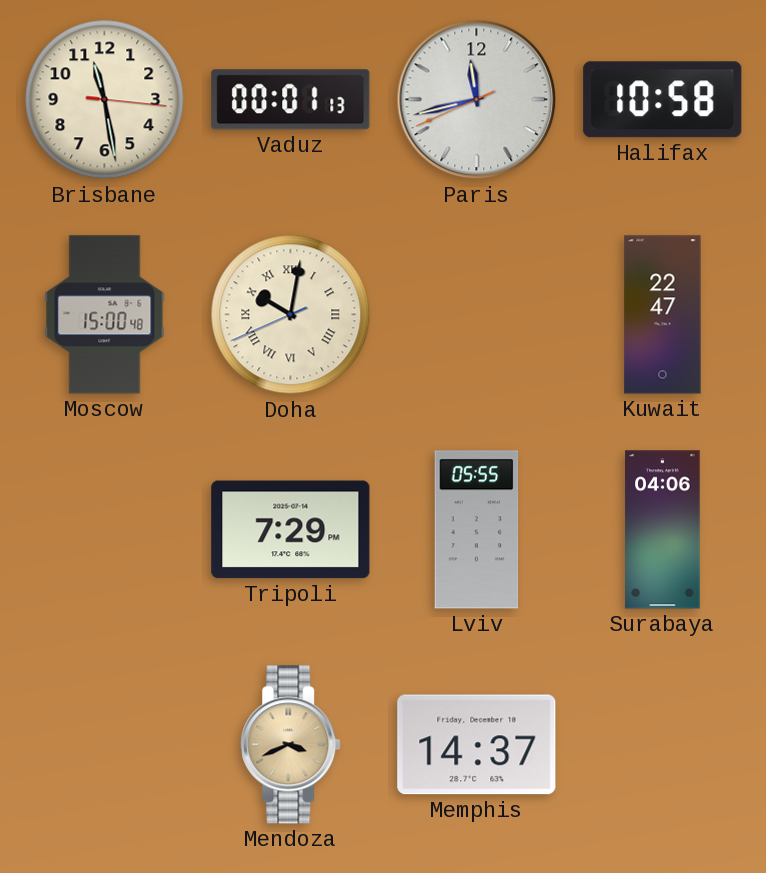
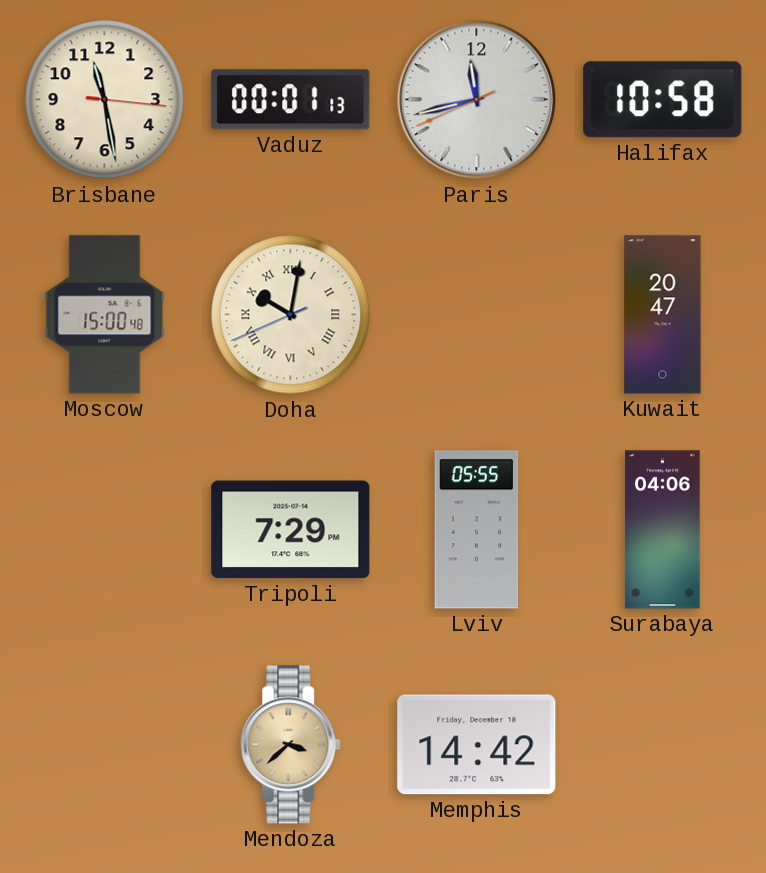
Kuwait: 22:47 -> 20:47 (663, 315)
Mendoza: 3:41 -> 3:38 (291, 745)
Memphis: 14:37 -> 14:42 (477, 745)
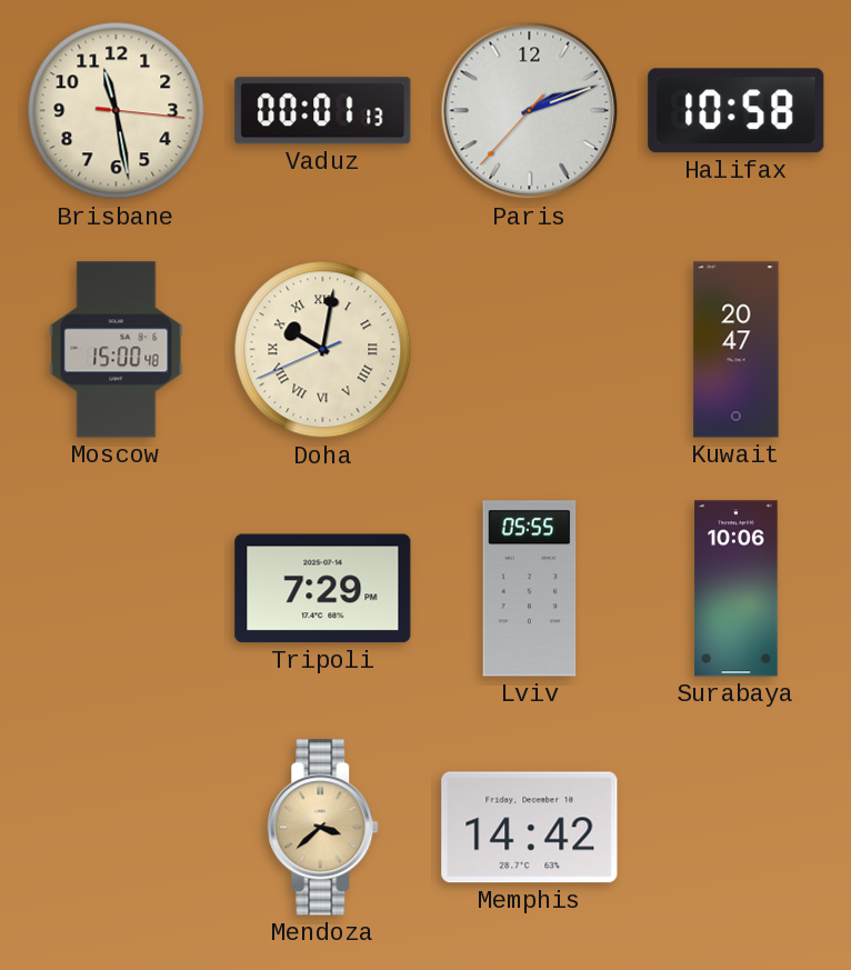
Paris: 11:42 -> 2:11 (530, 111)
Surabaya: 04:06 -> 10:06 (737, 589)
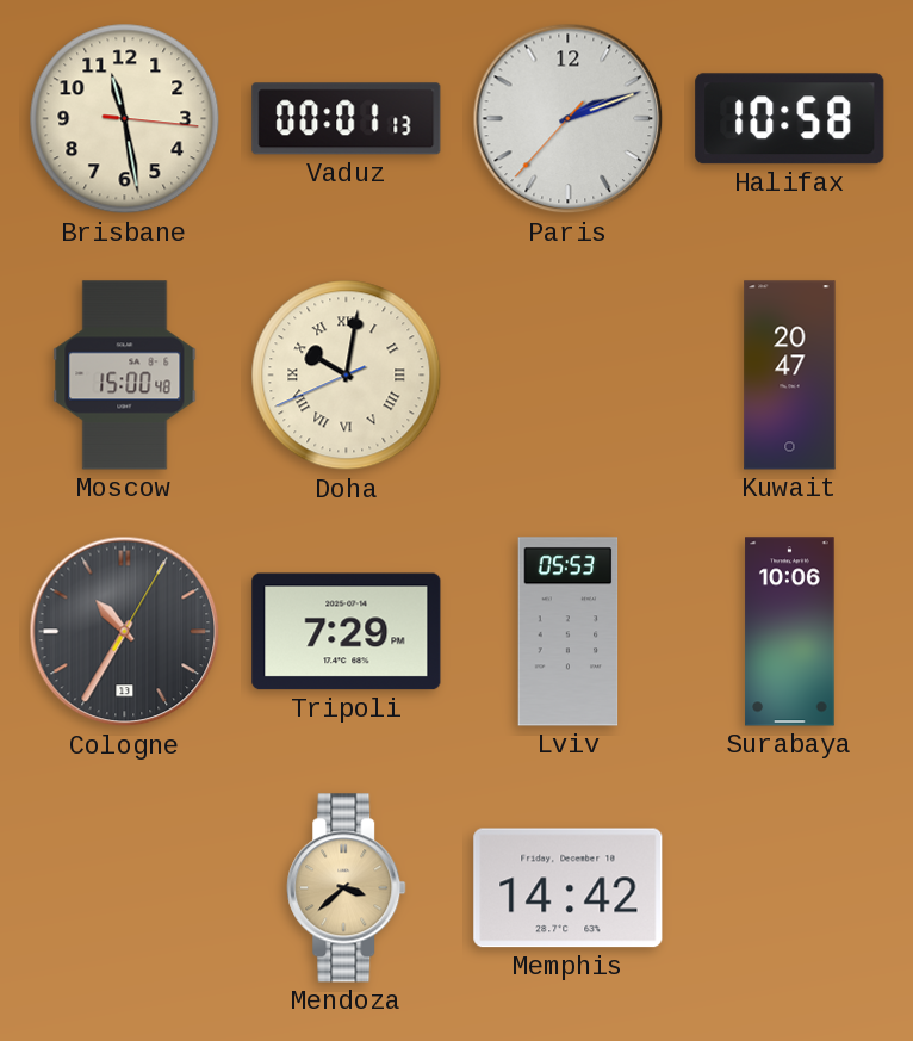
Cologne: none -> 10:35 (125, 632)
Lviv: 05:55 -> 05:53 (569, 632)
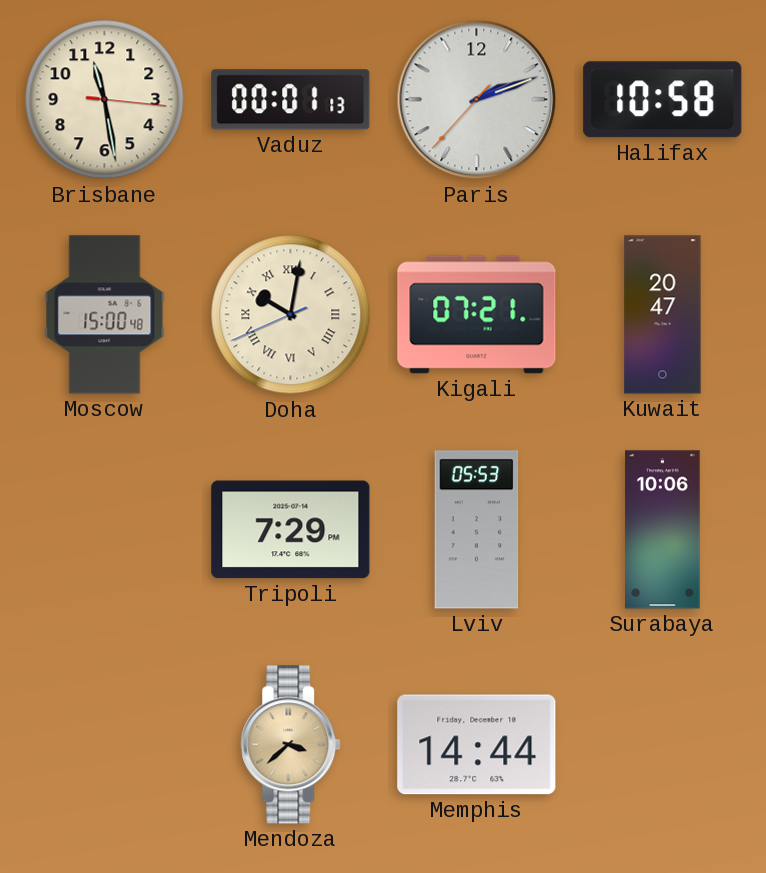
Kigali: none -> 07:21 (477, 315)
Cologne: 10:35 -> none (125, 632)
Memphis: 14:42 -> 14:44 (477, 745)
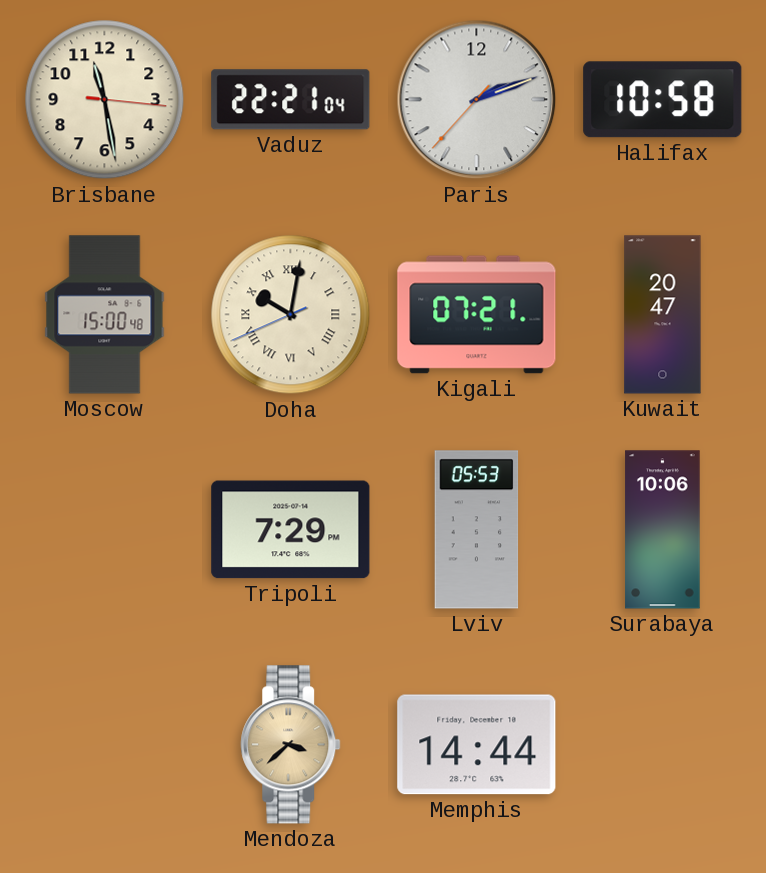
Vaduz: 00:01 -> 22:21 (291, 100)
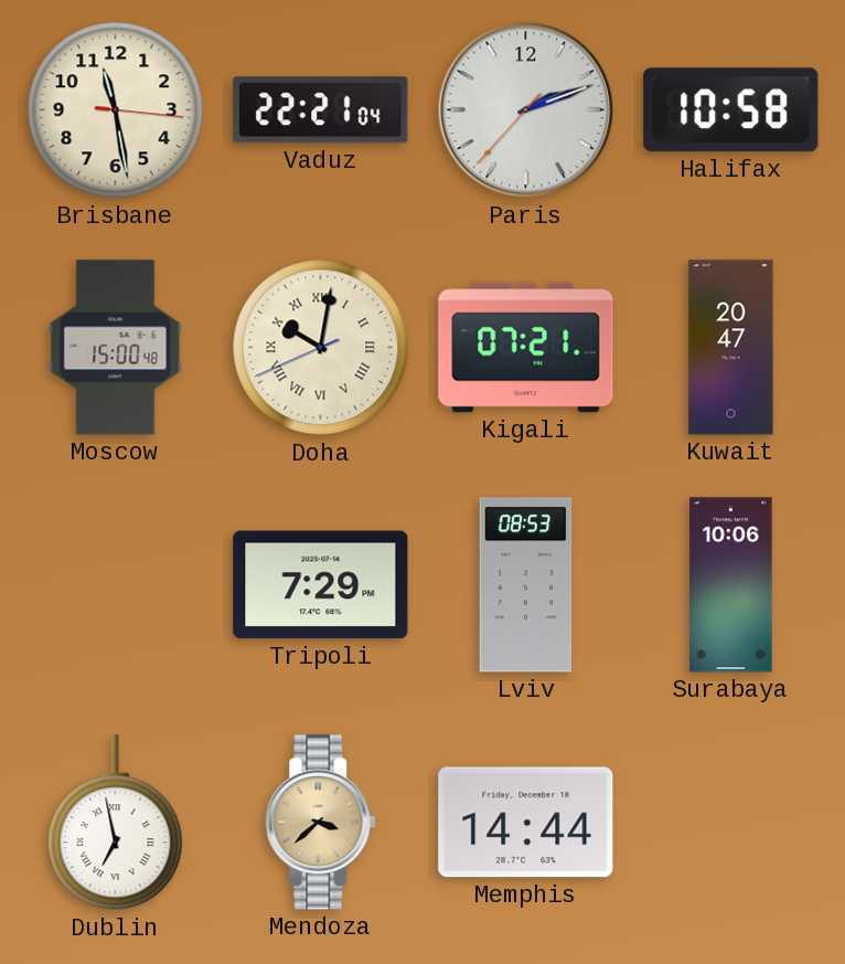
Lviv: 05:53 -> 08:53 (526, 585)
Dublin: none -> 6:58 (116, 823)
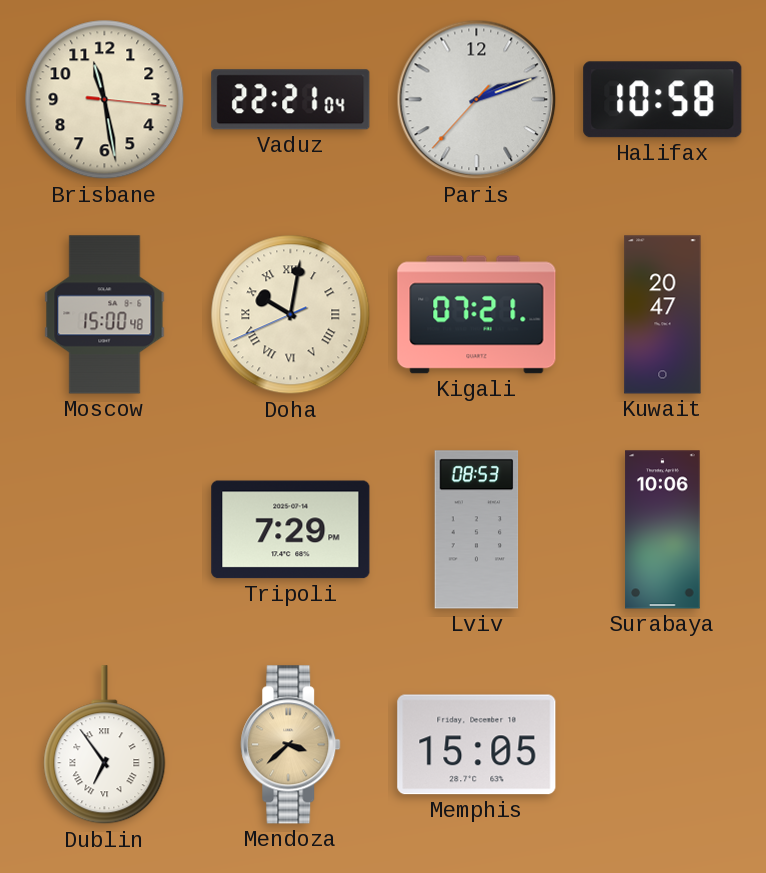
Dublin: 6:58 -> 6:54 (105, 745)
Memphis: 14:44 -> 15:05 (477, 745)
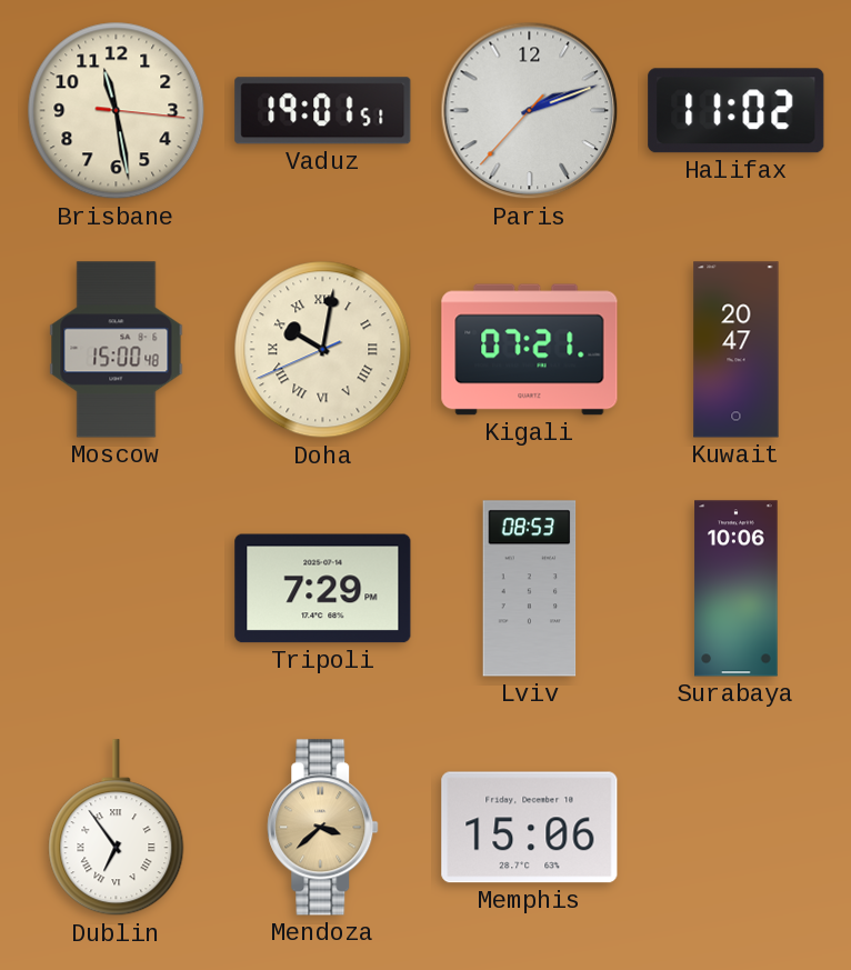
Vaduz: 22:21 -> 19:01 (323, 111)
Halifax: 10:58 -> 11:02 (737, 111)
Memphis: 15:05 -> 15:06 (530, 828)
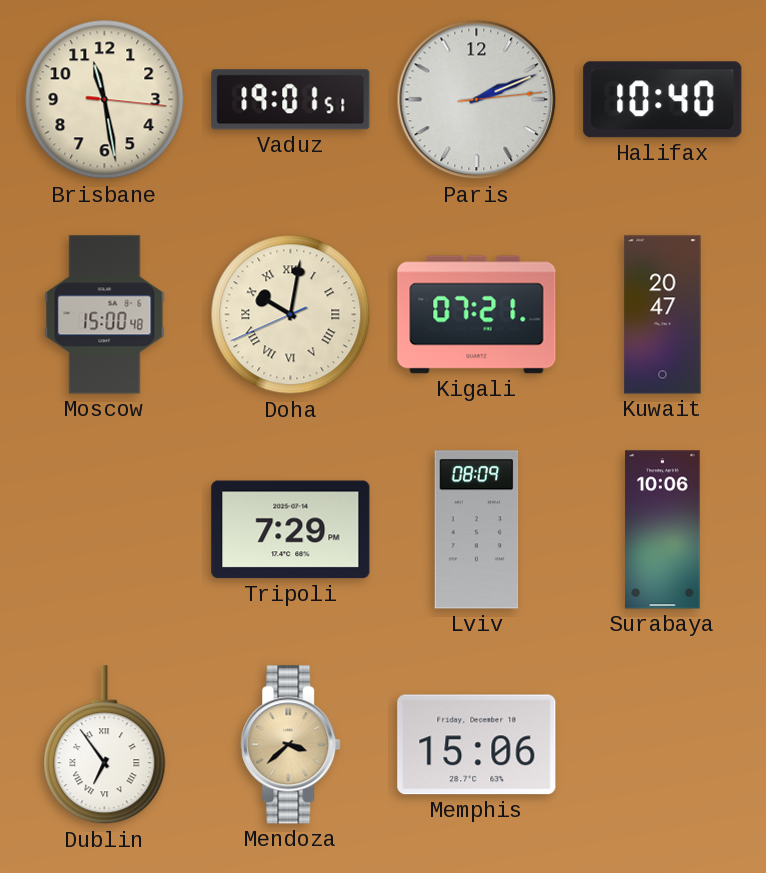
Paris: 2:11:37 -> 2:11:14 (477, 100)
Halifax: 11:02 -> 10:40 (663, 100)
Lviv: 08:53 -> 08:09 (477, 530)
